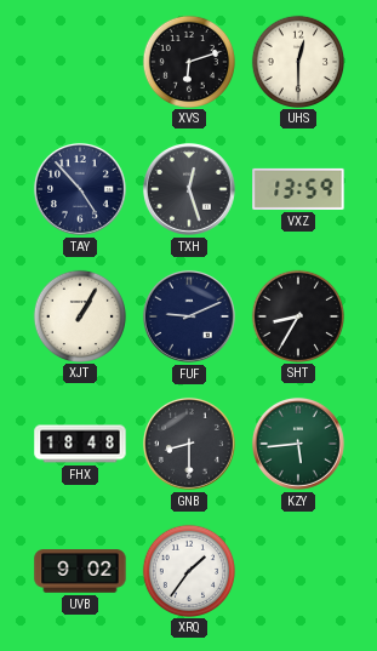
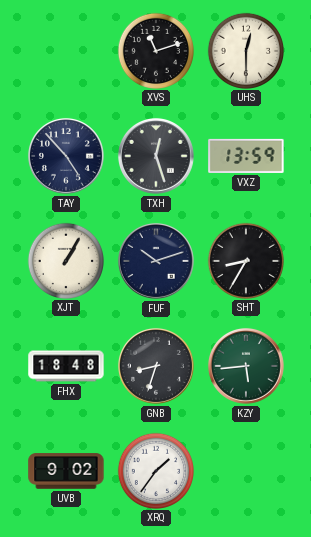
XVS: 6:12 -> 11:12 (155, 50)
FUF: 9:11 -> 10:12 (156, 261)
GNB: 8:30 -> 8:33 (156, 366)
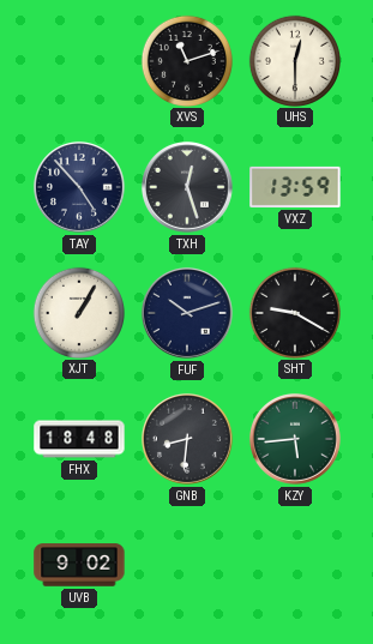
SHT: 8:35 -> 9:20 (294, 312)
GNB: 8:33 -> 8:31 (187, 439)
XRQ: 1:36 -> none (155, 470)
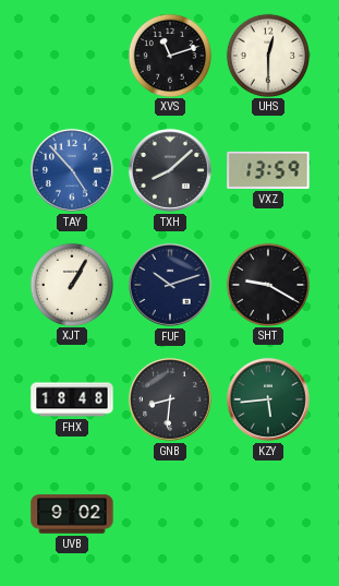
TAY dial: navy -> blue (72, 170)
TXH: 12:27 -> 8:08 (170, 170)
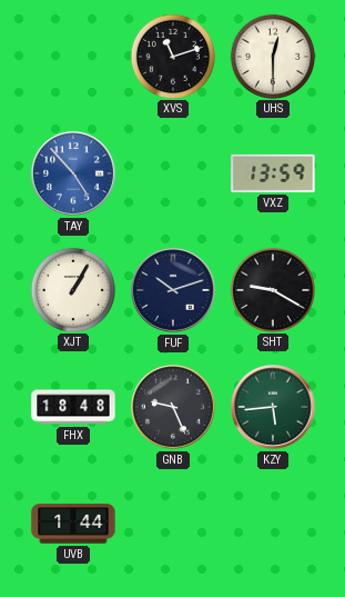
TXH: 8:08 -> none (170, 170)
GNB: 8:31 -> 9:26 (173, 407)
UVB: 9:02 -> 1:44 (73, 524)
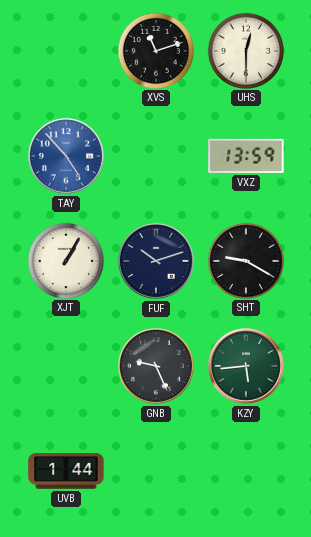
FHX: 18:48 -> none (73, 407)
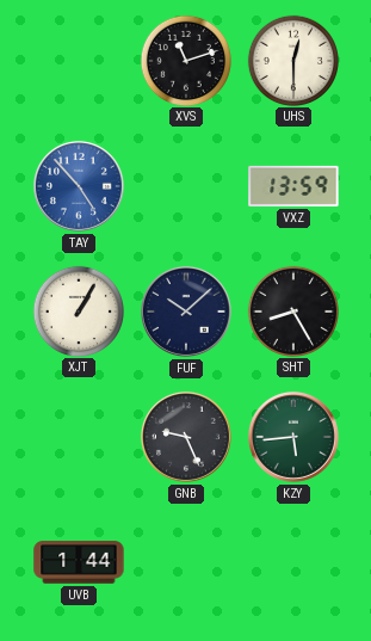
FUF: 10:12 -> 10:08 (186, 312)
SHT: 9:20 -> 8:25 (292, 310)
